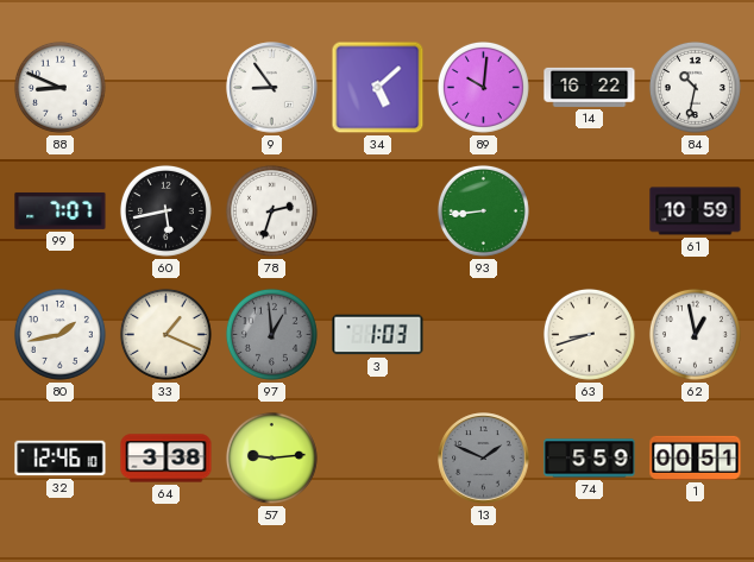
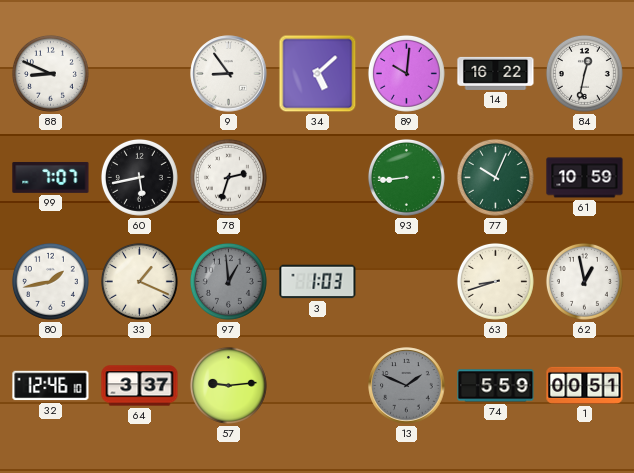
84: 10:32 -> 12:32 (584, 73)
77: none -> 10:04 (495, 177)
64: 3:38 -> 3:37 (140, 386)
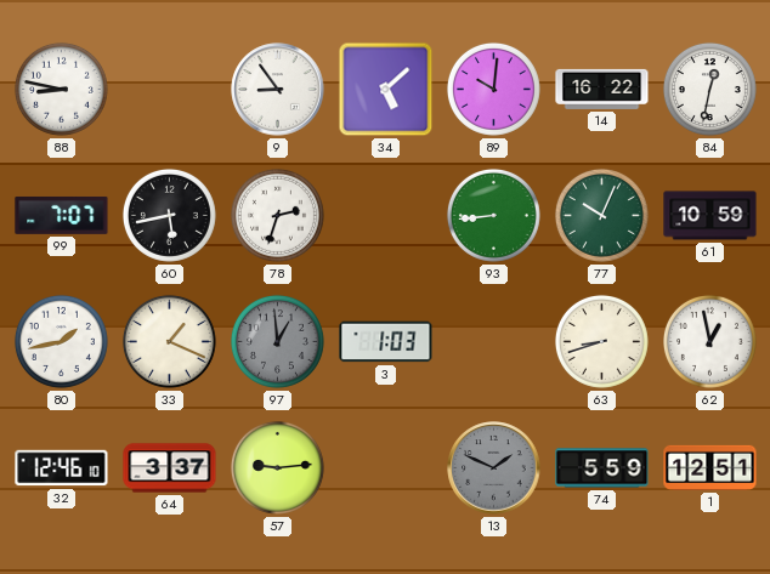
88: 8:49 -> 8:47 (61, 89)
1: 00:51 -> 12:51 (710, 467)
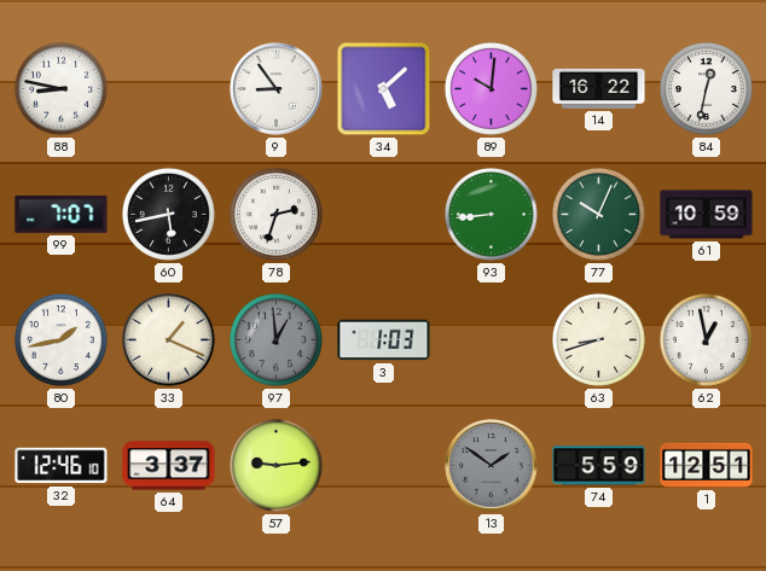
13: 1:49 -> 1:51 (492, 466)
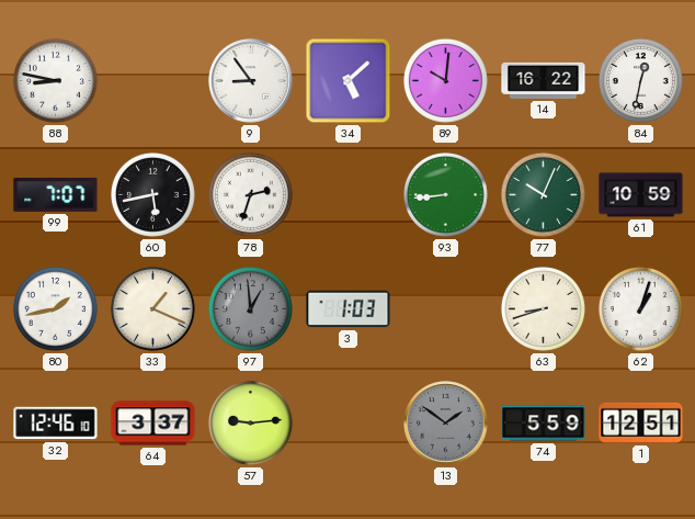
62: 12:58 -> 1:03 (640, 308)
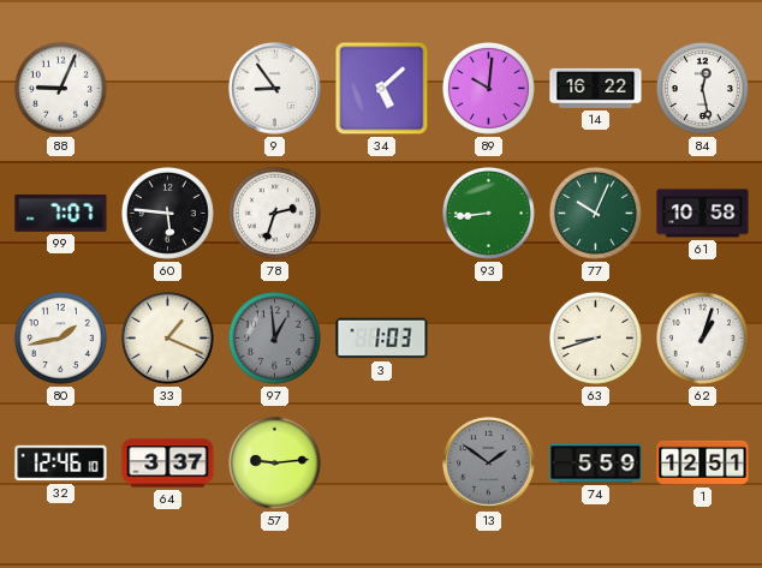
88: 8:47 -> 9:04 (60, 88)
84: 12:32 -> 12:28 (702, 88)
60: 5:43 -> 5:46 (167, 213)
61: 10:59 -> 10:58 (703, 214)
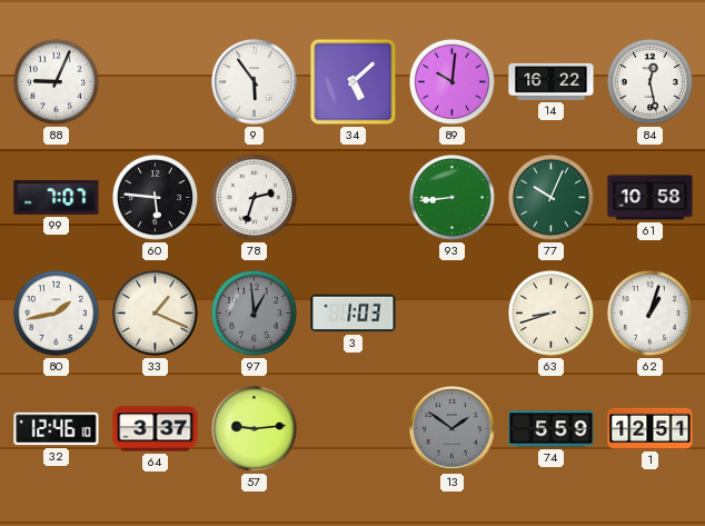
9: 8:54 -> 5:54 (255, 82)
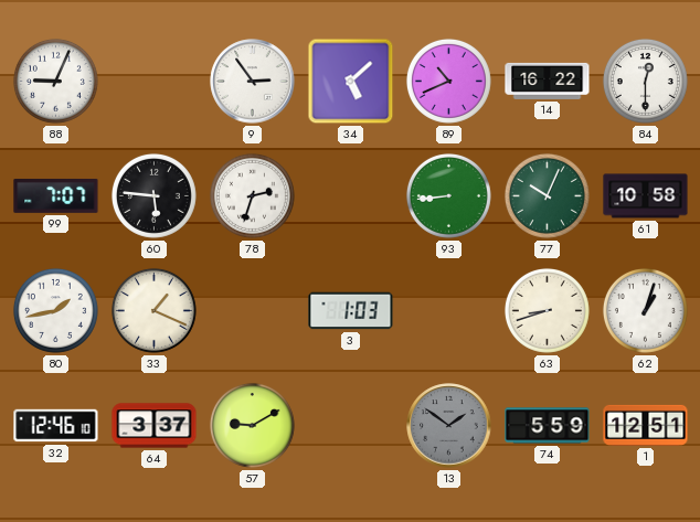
9: 5:54 -> 2:54 (253, 82)
89: 10:01 -> 10:41 (448, 81)
84: 12:28 -> 12:30 (645, 81)
97: 12:59 -> none (254, 312)
57: 9:14 -> 9:10 (252, 425)
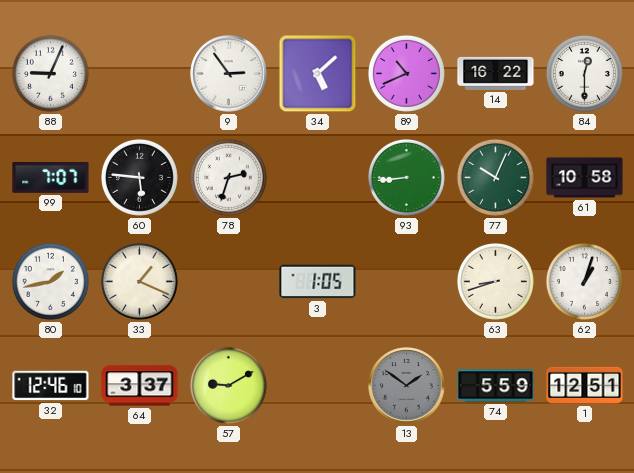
3: 1:03 -> 1:05 (318, 282)
